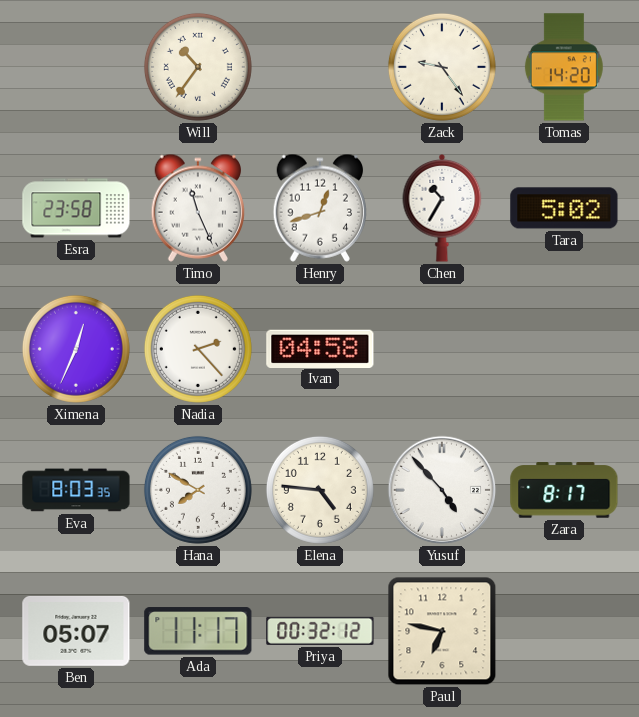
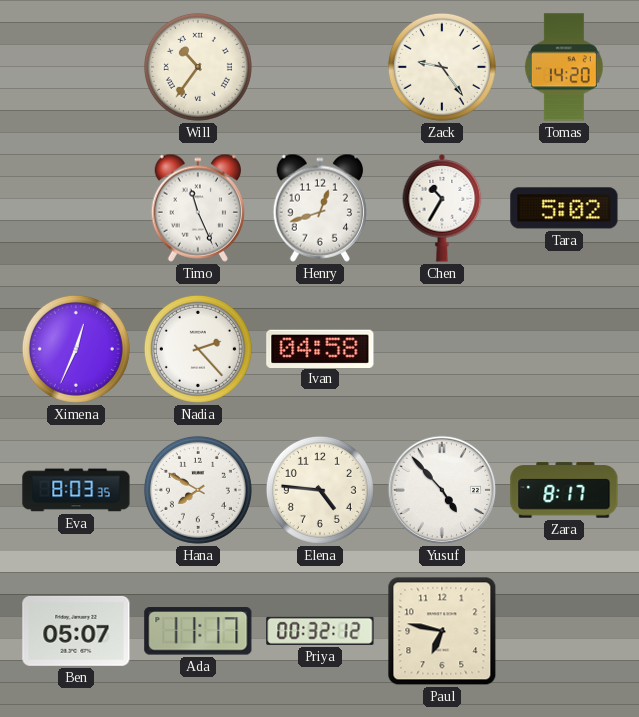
Esra: 23:58 -> none (76, 208)
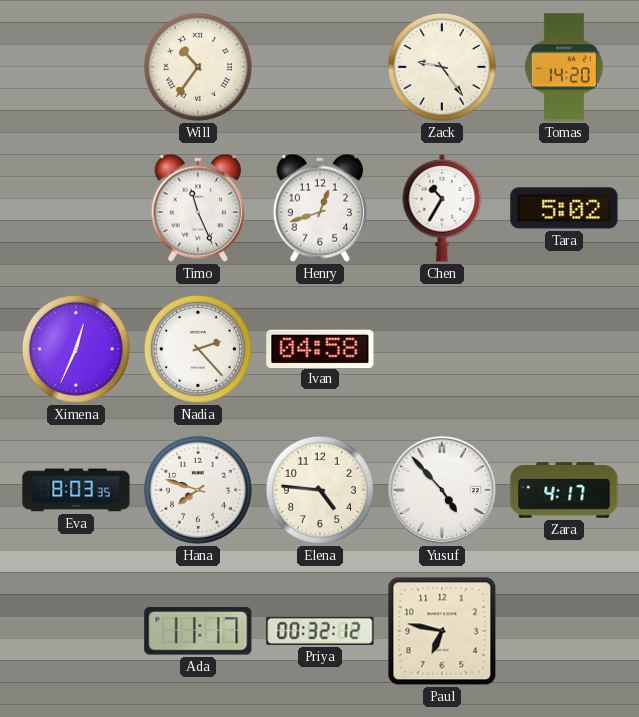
Hana: 7:50 -> 7:48 (198, 490)
Zara: 8:17 -> 4:17 (564, 490)
Ben: 05:07 -> none (76, 631)
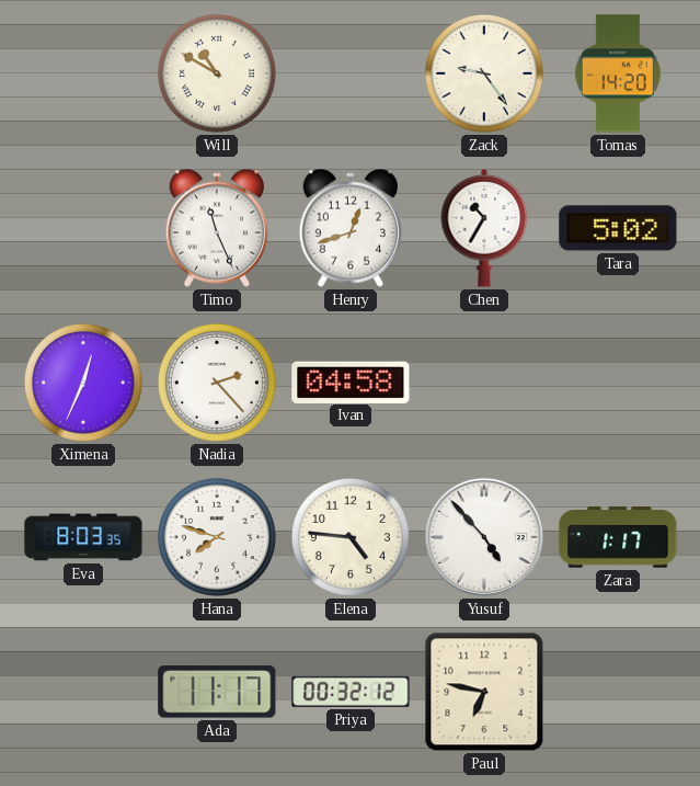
Will: 10:36 -> 10:50 (217, 73)
Zara: 4:17 -> 1:17 (618, 537)
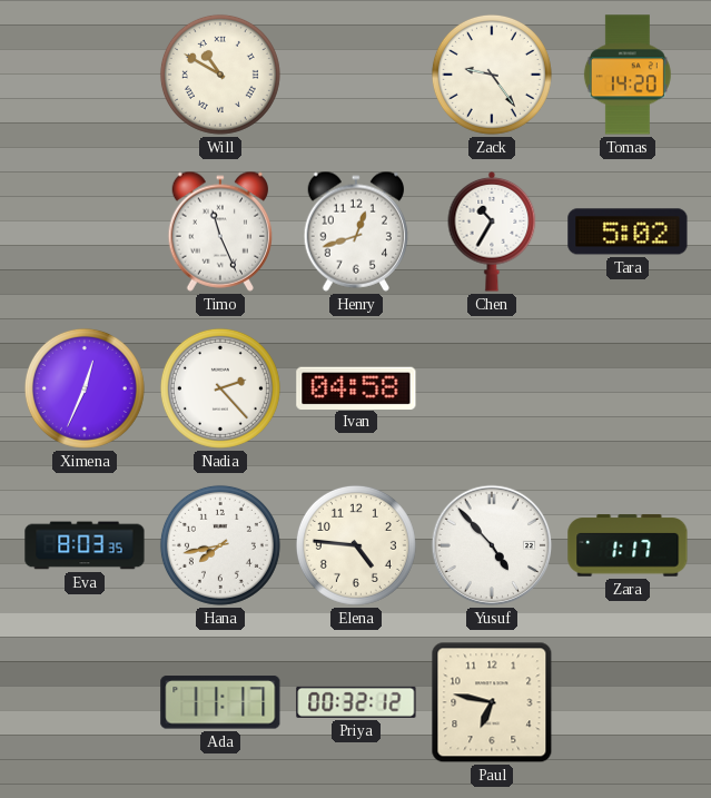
Hana: 7:48 -> 7:43 (220, 545)
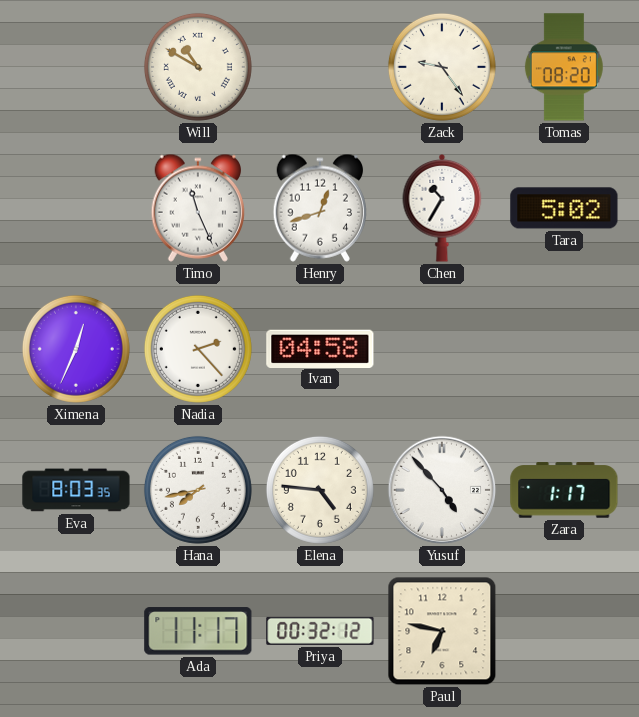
Tomas: 14:20 -> 08:20 (564, 67)
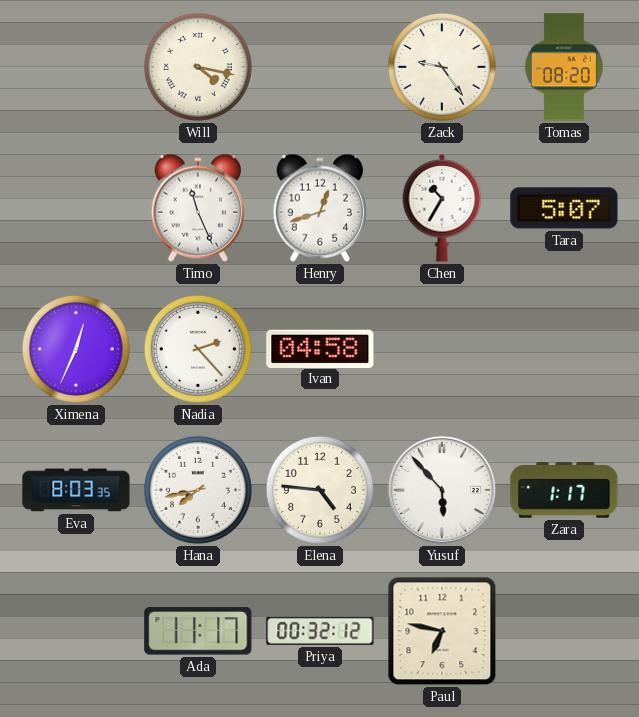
Will: 10:50 -> 4:17 (198, 67)
Tara: 5:02 -> 5:07 (564, 208)
Yusuf: 4:53 -> 5:53 (442, 490)
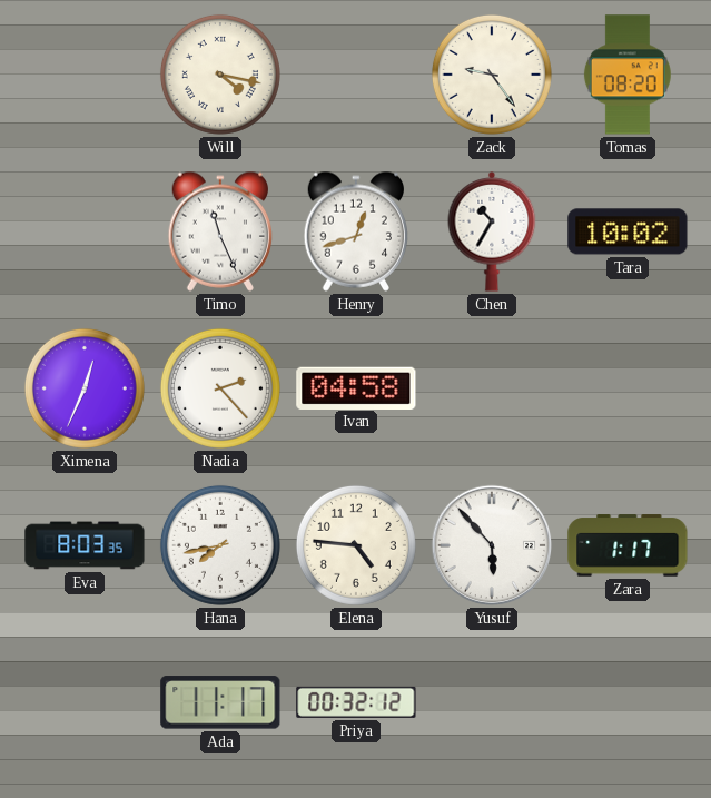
Tara: 5:07 -> 10:02 (628, 231)
Paul: 6:47 -> none (442, 631)
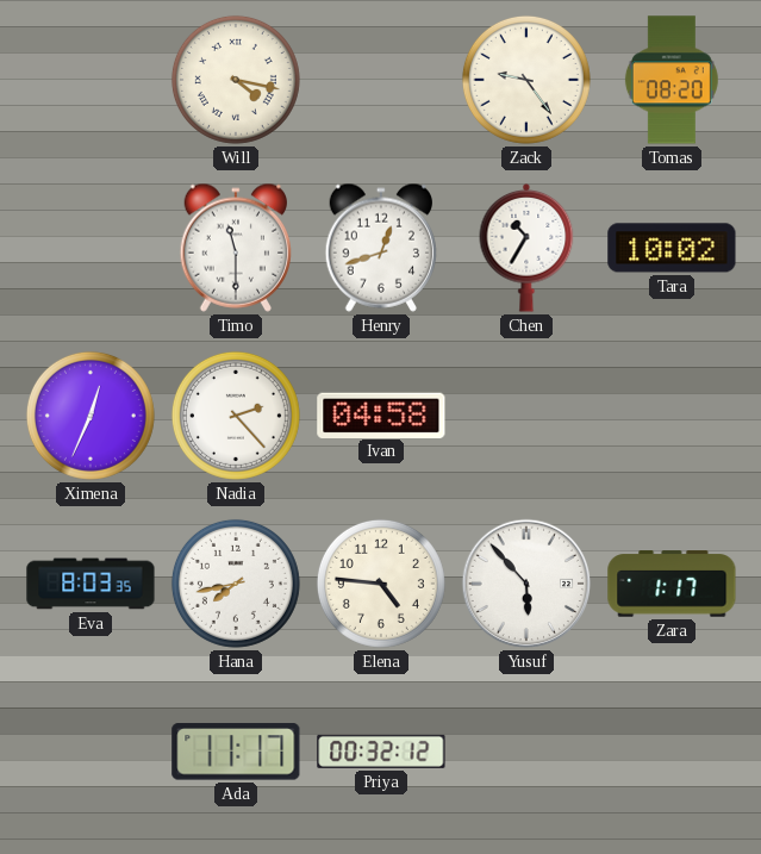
Timo: 11:26 -> 11:30 (235, 248)
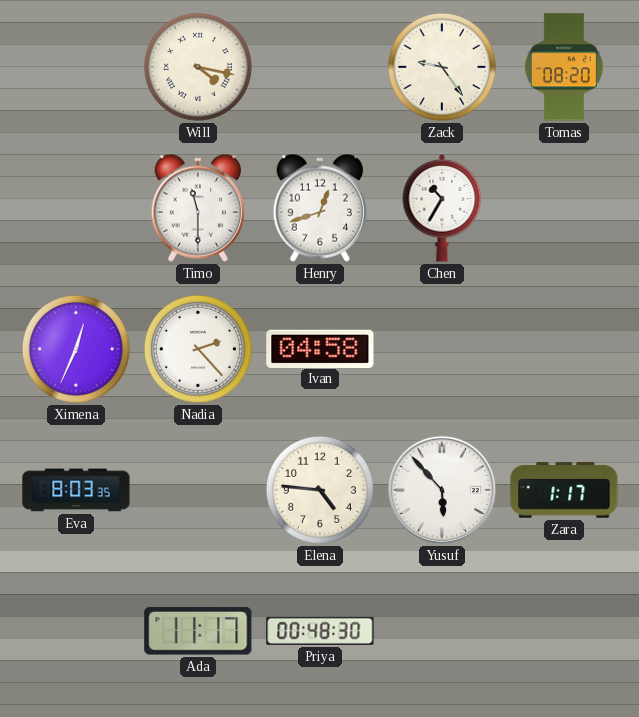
Tara: 10:02 -> none (672, 248)
Hana: 7:43 -> none (236, 584)
Priya: 00:32 -> 00:48 (320, 631)
